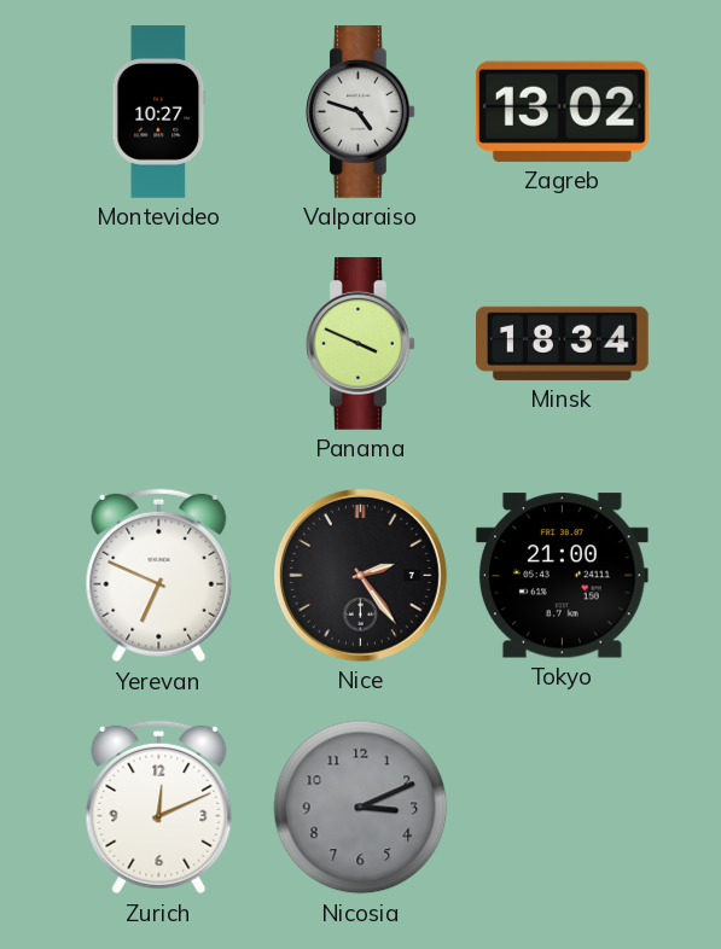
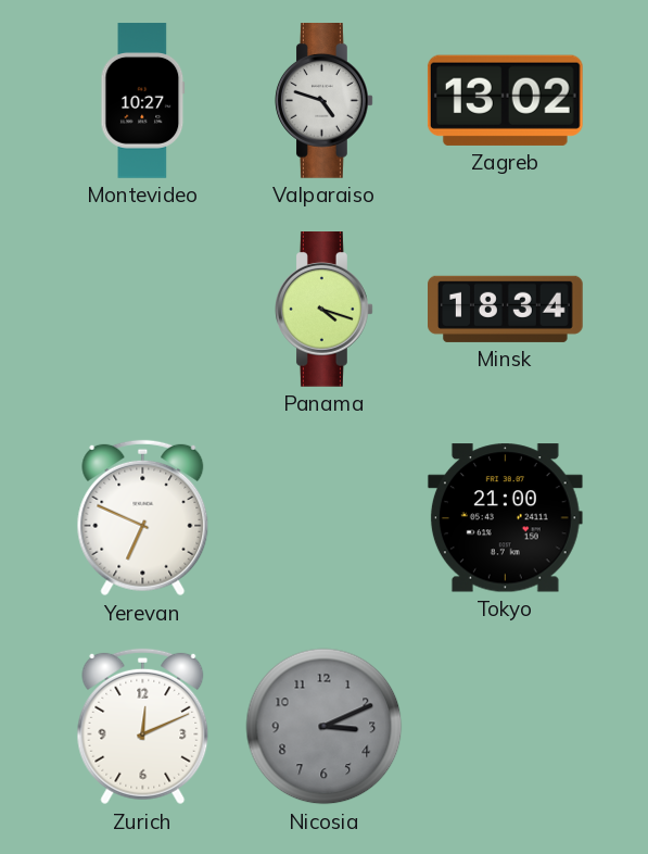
Panama: 3:49 -> 4:18 (325, 310)
Nice: 2:24 -> none (360, 575)
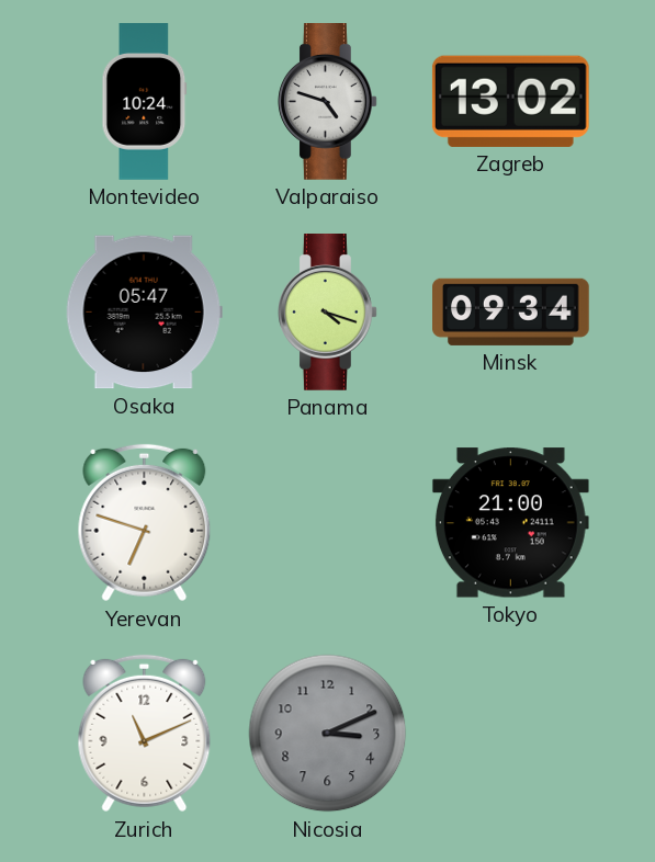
Montevideo: 10:27 -> 10:24 (145, 102)
Osaka: none -> 05:47 (144, 313)
Minsk: 18:34 -> 09:34 (511, 311)
Yerevan: 6:49 -> 6:48 (145, 523)
Zurich: 12:11 -> 11:11 (145, 734)
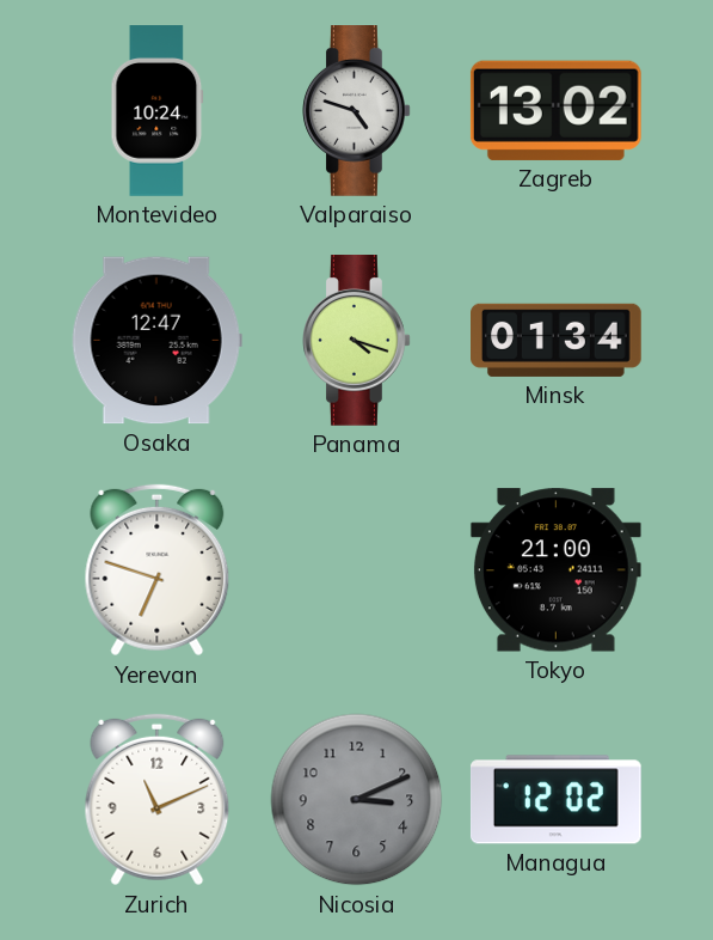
Osaka: 05:47 -> 12:47 (156, 341)
Minsk: 09:34 -> 01:34 (557, 340)
Managua: none -> 12:02 (555, 800)
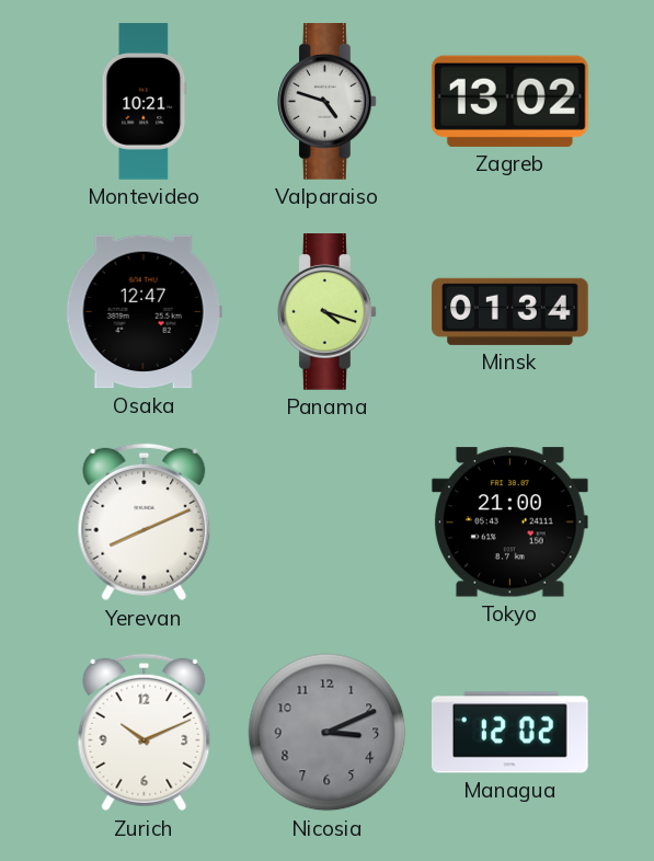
Montevideo: 10:24 -> 10:21 (145, 102)
Yerevan: 6:48 -> 8:11 (145, 523)
Zurich: 11:11 -> 10:11 (145, 733)
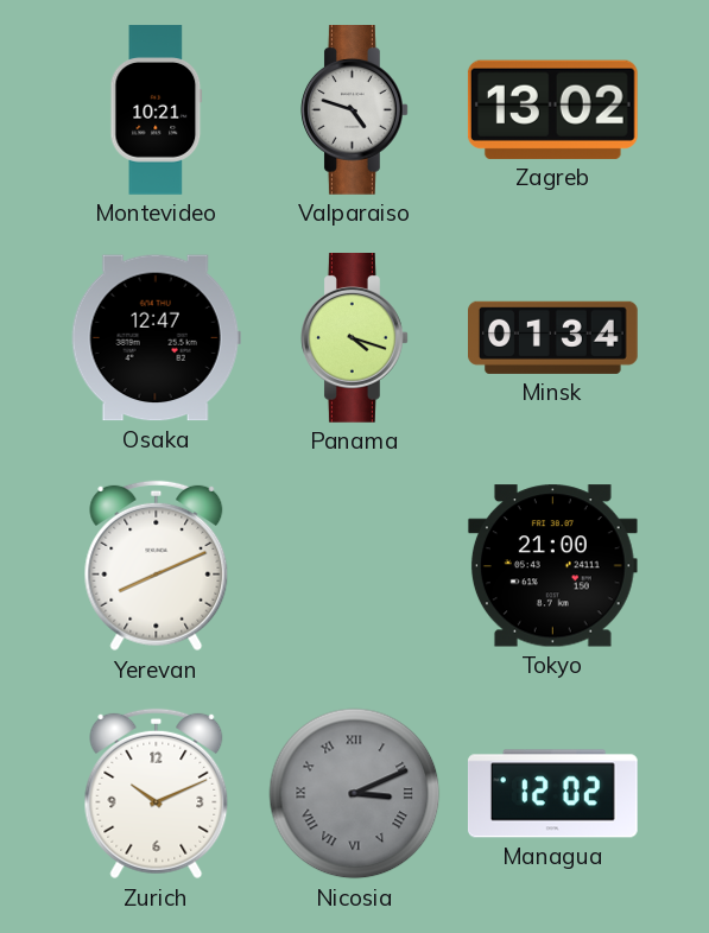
Nicosia numerals: Arabic -> Roman (355, 794)
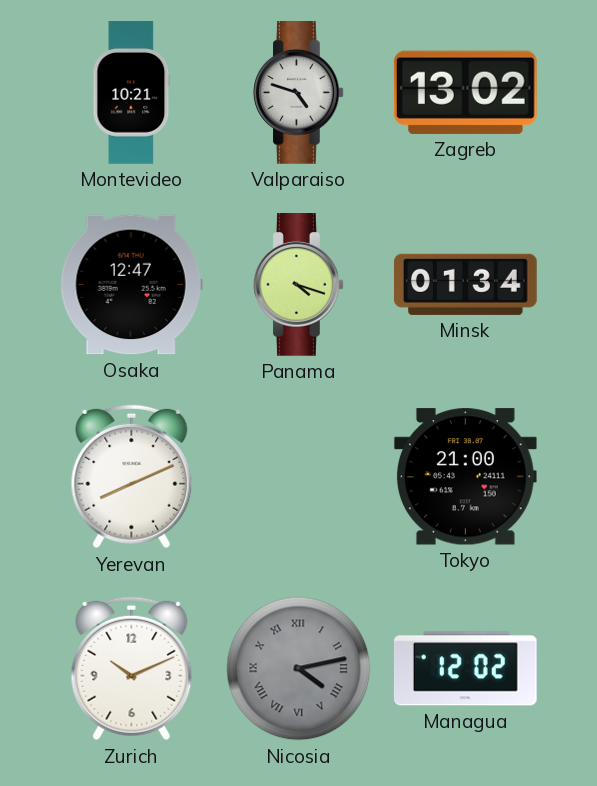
Nicosia: 3:11 -> 4:13 (299, 669)
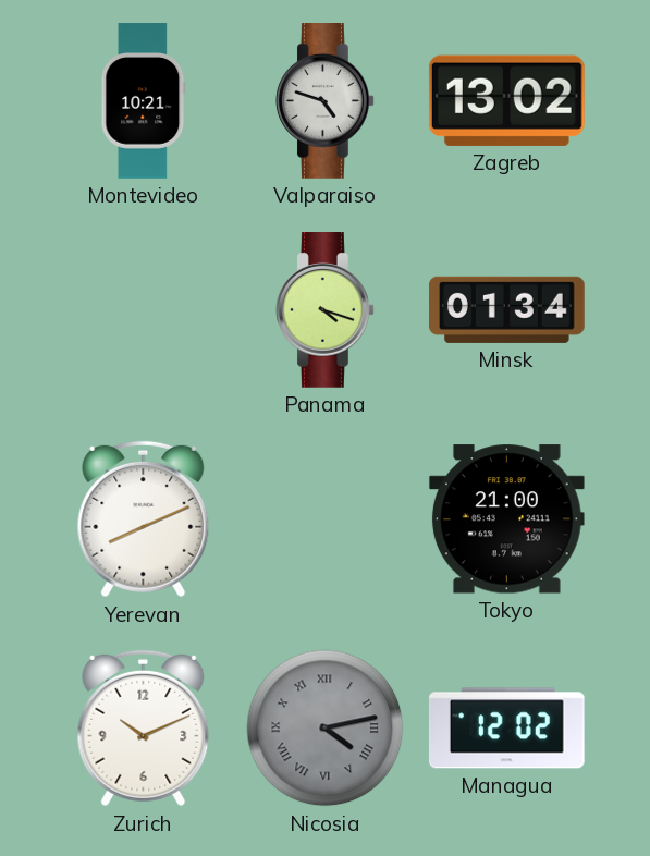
Osaka: 12:47 -> none (131, 285)
